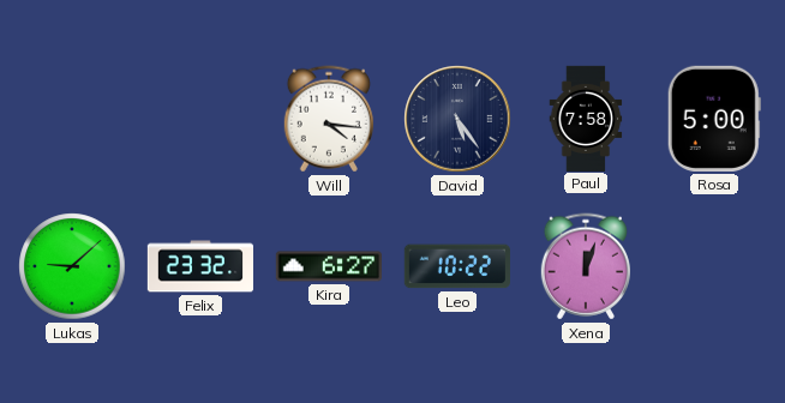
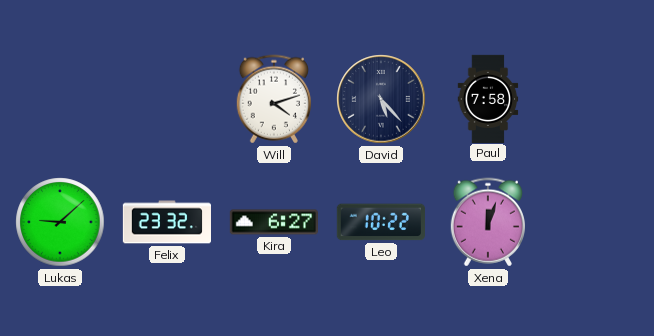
Will: 4:16 -> 4:12 (273, 99)
David: 5:24 -> 5:23 (381, 99)
Rosa: 5:00 -> none (714, 119)
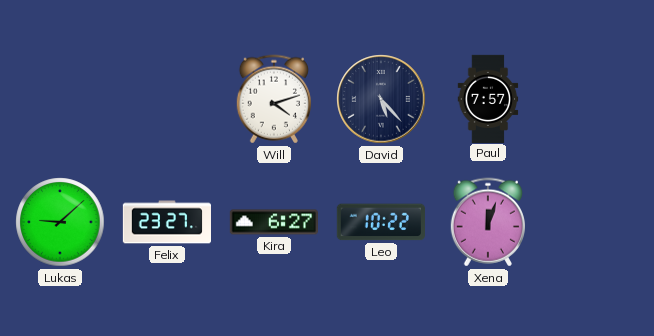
Paul: 7:58 -> 7:57 (488, 98)
Felix: 23:32 -> 23:27 (166, 222)
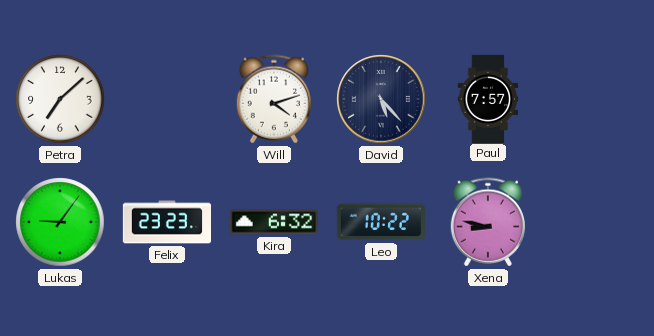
Petra: none -> 7:08 (60, 99)
Lukas: 9:08 -> 9:06 (60, 222)
Felix: 23:27 -> 23:23 (166, 222)
Kira: 6:27 -> 6:32 (273, 222)
Xena: 12:03 -> 8:47 (487, 222)
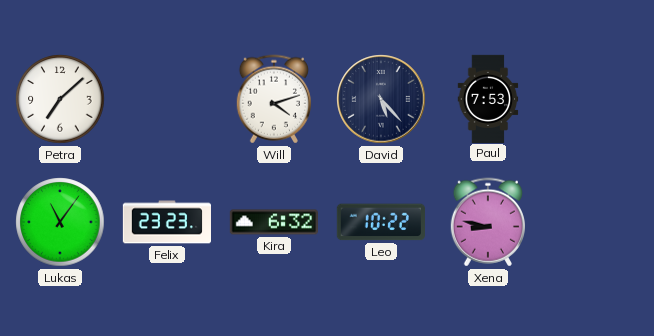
Paul: 7:57 -> 7:53 (488, 98)
Lukas: 9:06 -> 11:06 (60, 222)
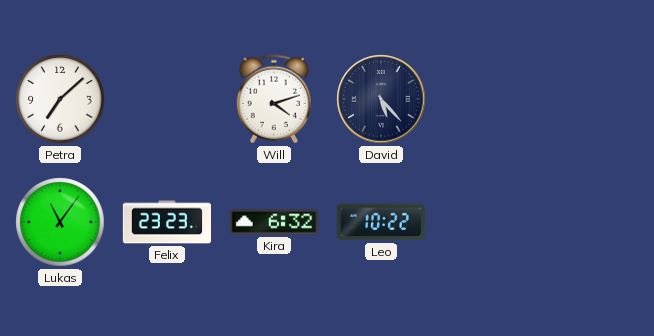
Paul: 7:53 -> none (488, 98)
Xena: 8:47 -> none (487, 222)
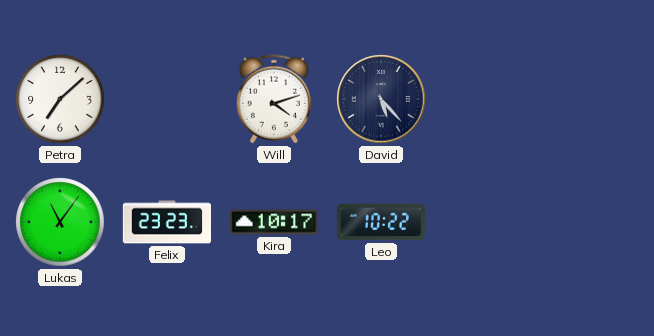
Kira: 6:32 -> 10:17 (273, 222)
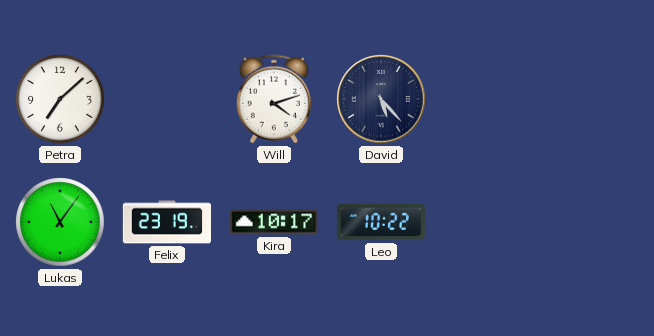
Felix: 23:23 -> 23:19 (166, 222)
